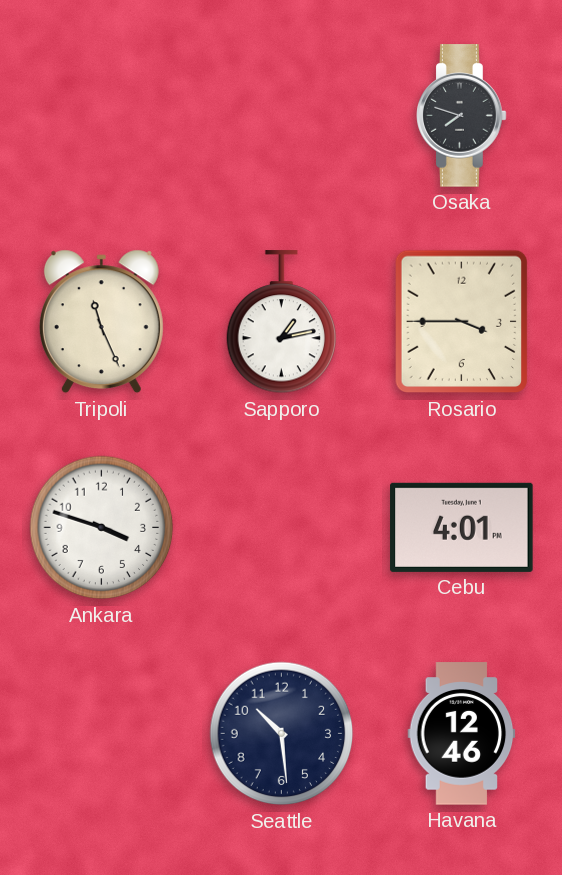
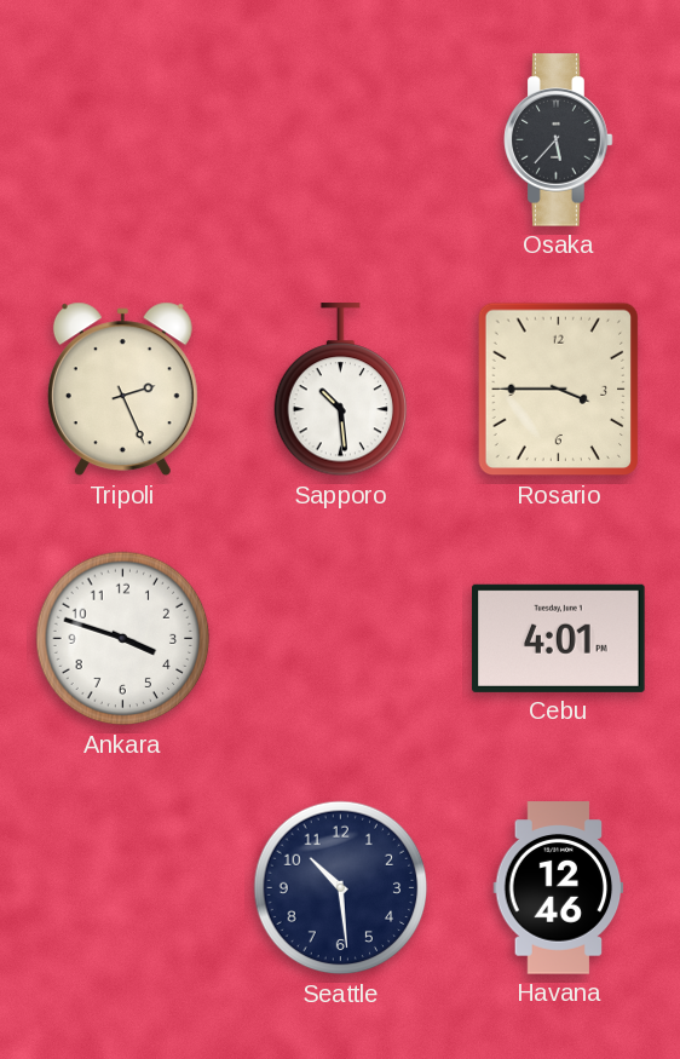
Osaka: 7:48 -> 5:37 (559, 140)
Tripoli: 11:26 -> 2:26 (122, 390)
Sapporo: 1:13 -> 10:29 (341, 390)
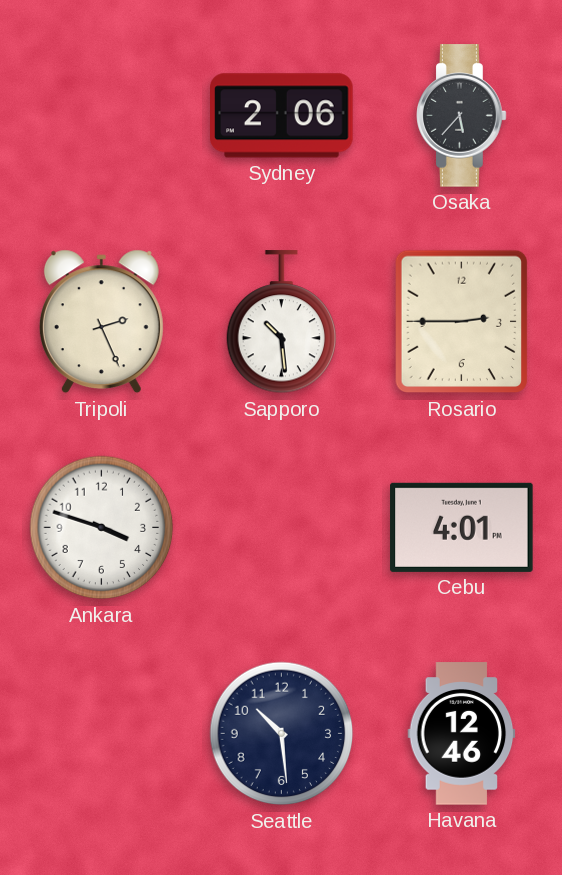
Sydney: none -> 2:06 (282, 116)
Rosario: 3:45 -> 2:45 (462, 322)
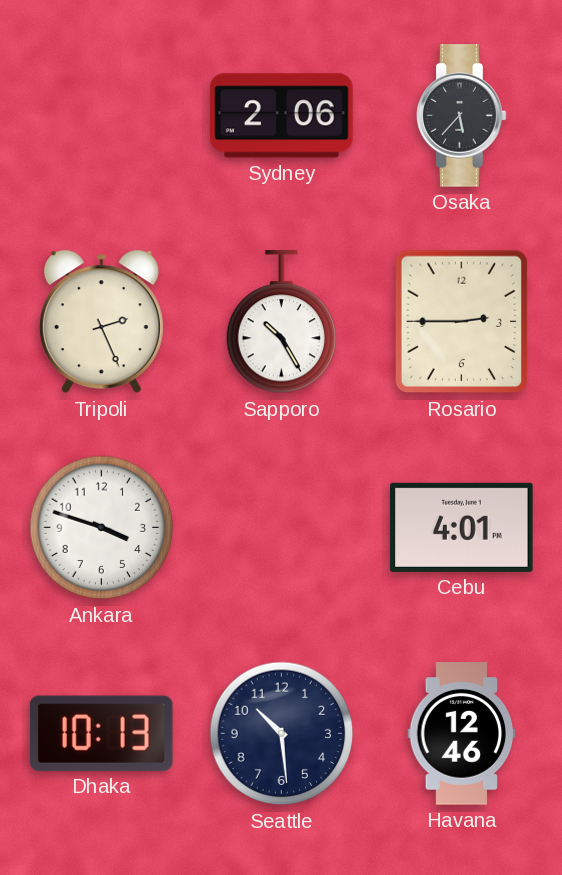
Sapporo: 10:29 -> 10:25 (282, 322)
Dhaka: none -> 10:13 (101, 733)
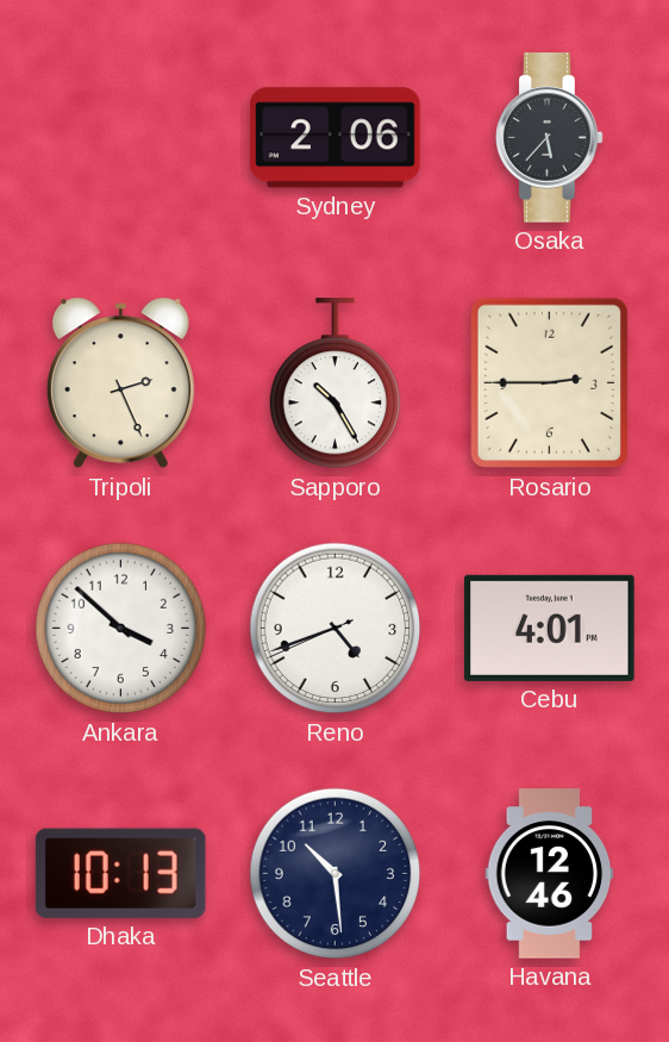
Ankara: 3:48 -> 3:52 (121, 629)
Reno: none -> 4:41 (336, 629)
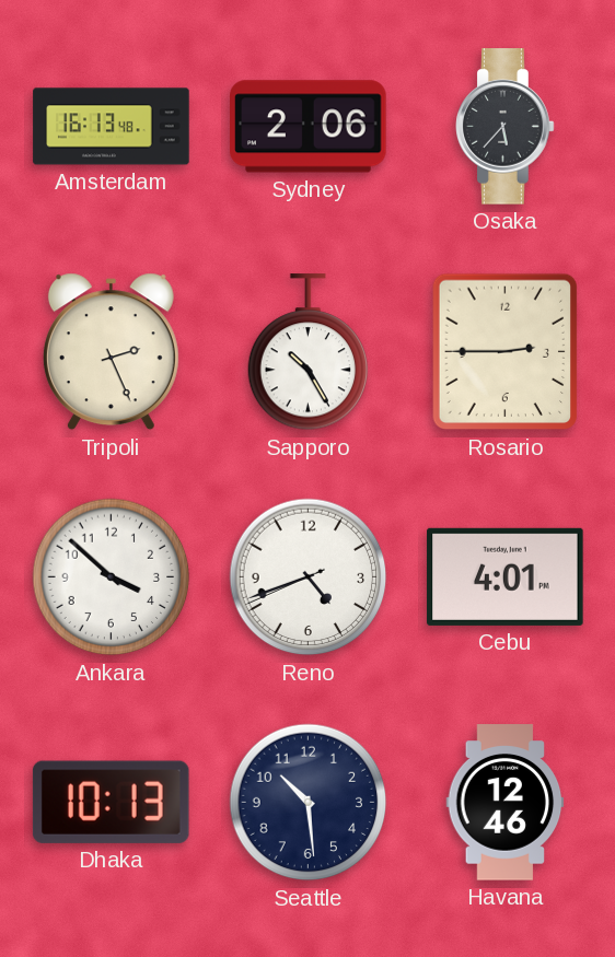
Amsterdam: none -> 16:13 (112, 127)
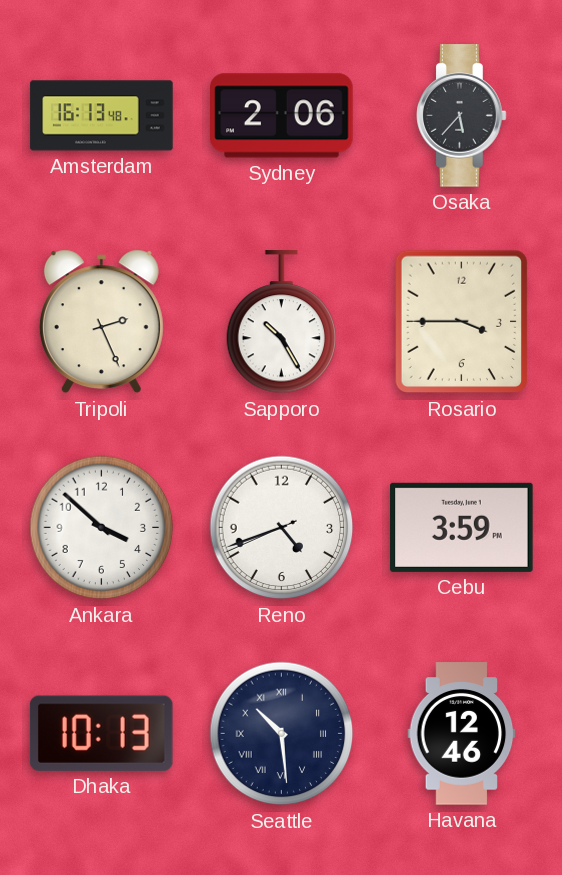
Rosario: 2:45 -> 3:45 (462, 322)
Cebu: 4:01 -> 3:59 (462, 527)
Seattle numerals: Arabic -> Roman (282, 734)
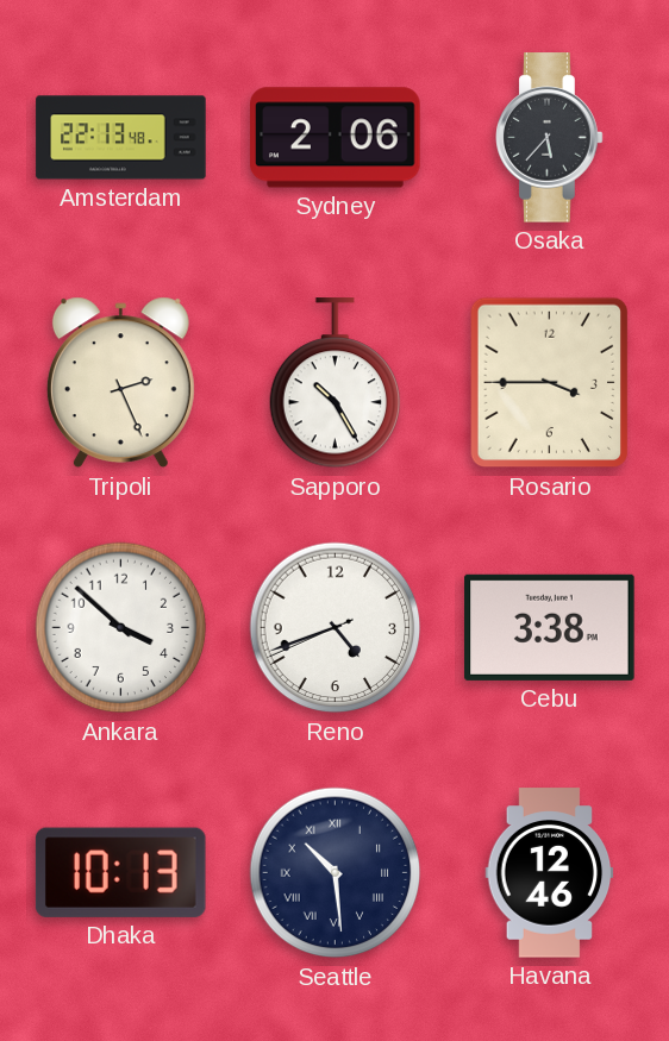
Amsterdam: 16:13 -> 22:13 (121, 138)
Cebu: 3:59 -> 3:38 (550, 627)
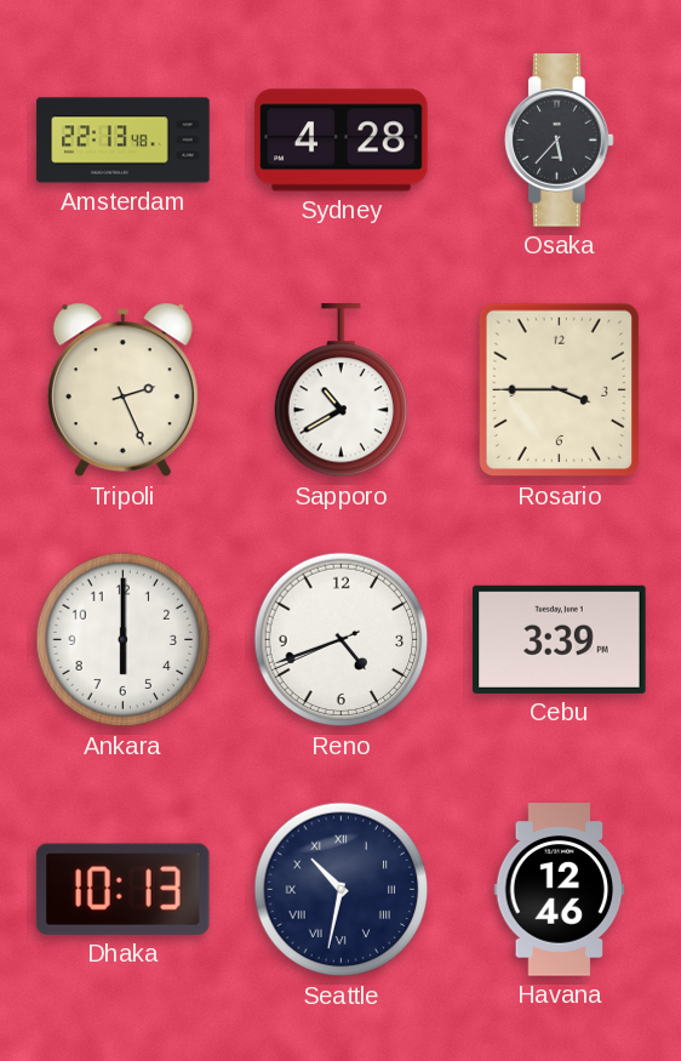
Sydney: 2:06 -> 4:28 (342, 141)
Sapporo: 10:25 -> 10:40 (342, 390)
Ankara: 3:52 -> 6:00 (124, 640)
Cebu: 3:38 -> 3:39 (560, 639)
Seattle: 10:29 -> 10:32 (342, 890)
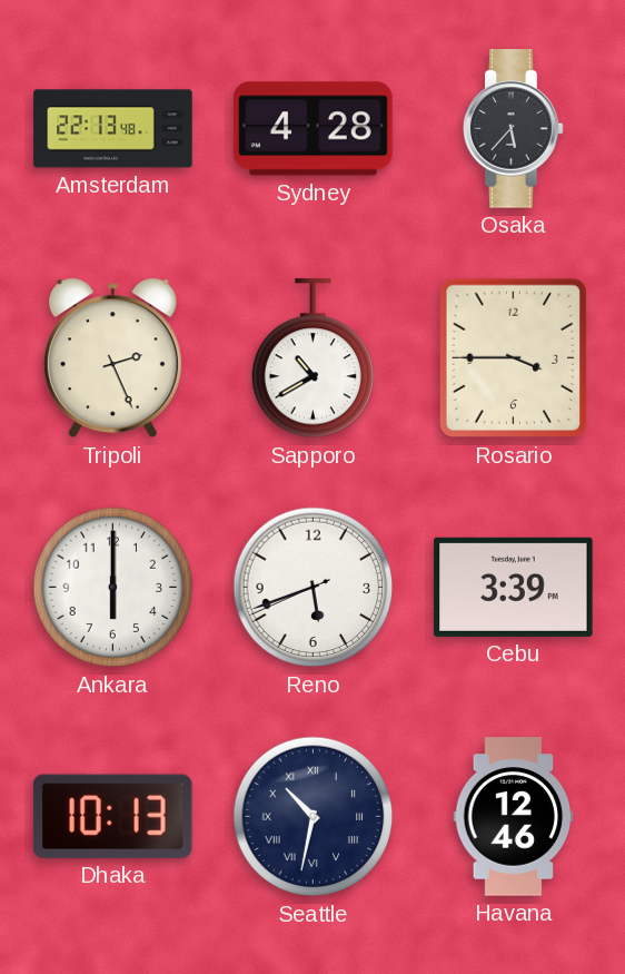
Reno: 4:41 -> 5:41 (314, 588)
